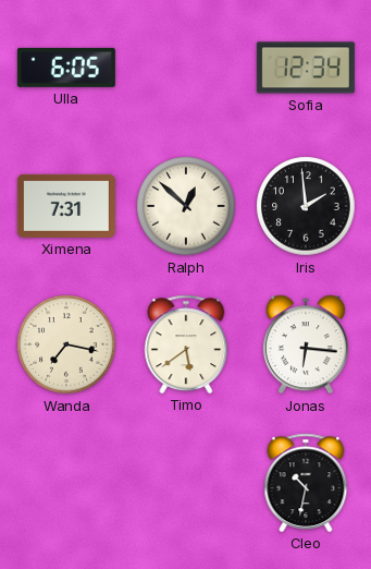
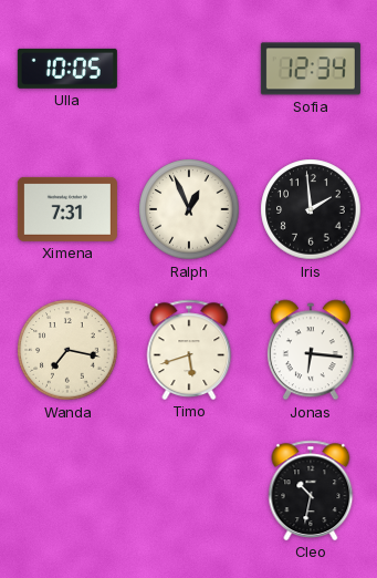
Ulla: 6:05 -> 10:05 (67, 69)
Ralph: 12:52 -> 12:56 (189, 209)
Timo: 5:39 -> 5:42 (189, 350)
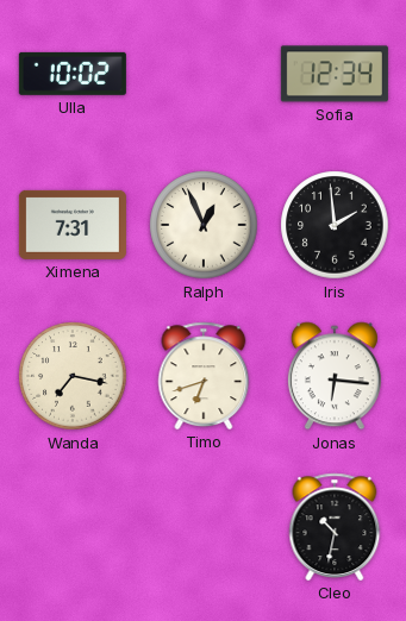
Ulla: 10:05 -> 10:02 (73, 74)
Timo: 5:42 -> 6:42 (204, 376)
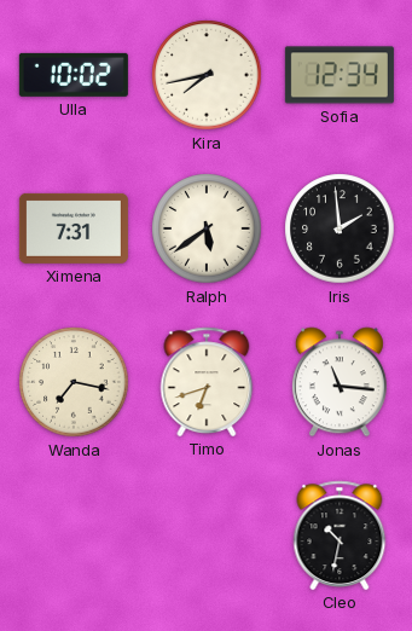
Kira: none -> 7:43 (207, 75)
Ralph: 12:56 -> 5:39 (207, 228)
Jonas: 6:16 -> 11:16 (340, 382)
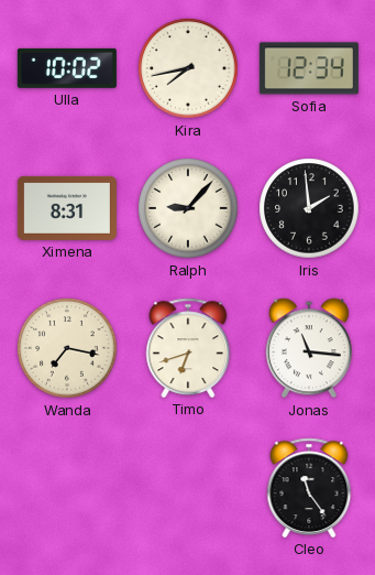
Ximena: 7:31 -> 8:31 (67, 208)
Ralph: 5:39 -> 9:07 (188, 208)
Cleo: 10:32 -> 11:24 (309, 488)
